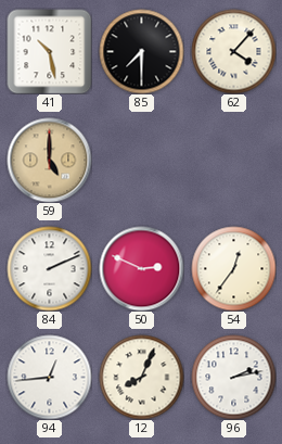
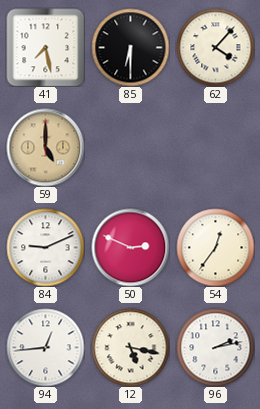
41: 10:28 -> 7:28 (45, 47)
85: 7:30 -> 6:30 (130, 47)
84: 2:11 -> 9:11 (45, 247)
12: 8:04 -> 5:17 (130, 347)
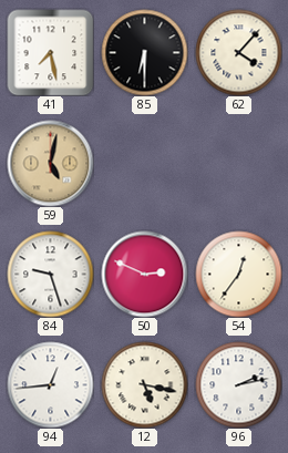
59: 5:00 -> 5:02 (50, 163)
84: 9:11 -> 9:27 (50, 274)
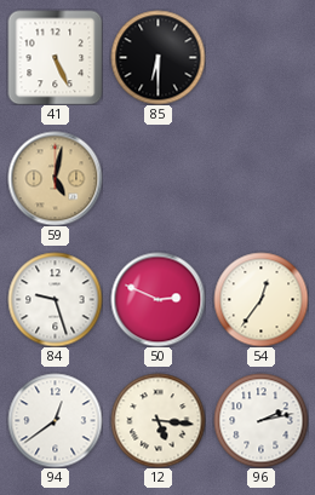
41: 7:28 -> 5:26 (55, 57)
62: 4:07 -> none (238, 52)
94: 12:44 -> 12:39 (55, 420)
12: 5:17 -> 5:16 (157, 420)
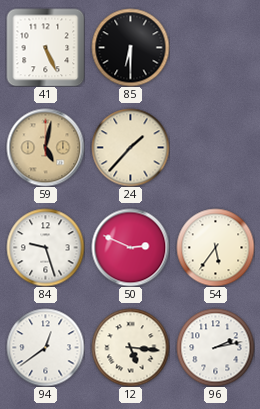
24: none -> 1:37 (130, 147)
54: 12:36 -> 5:36 (215, 247)
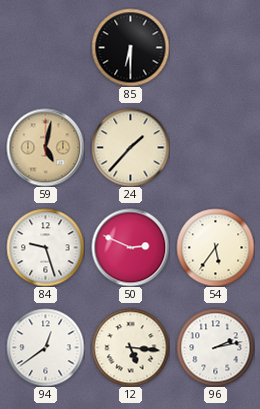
41: 5:26 -> none (45, 47)
